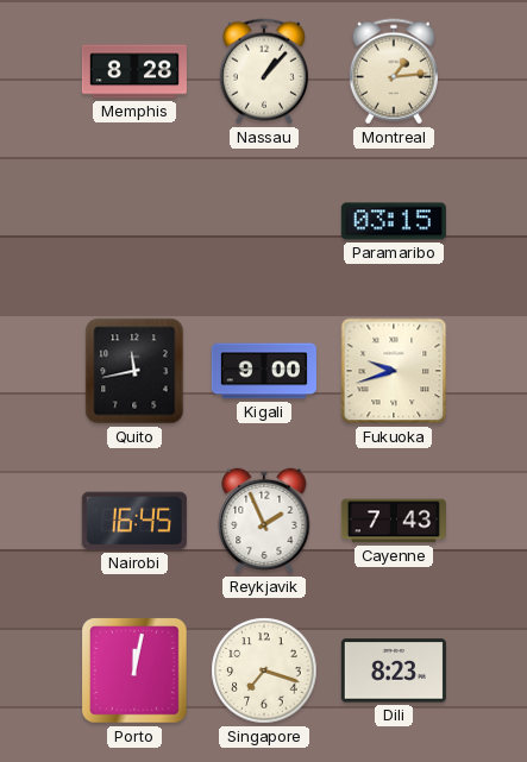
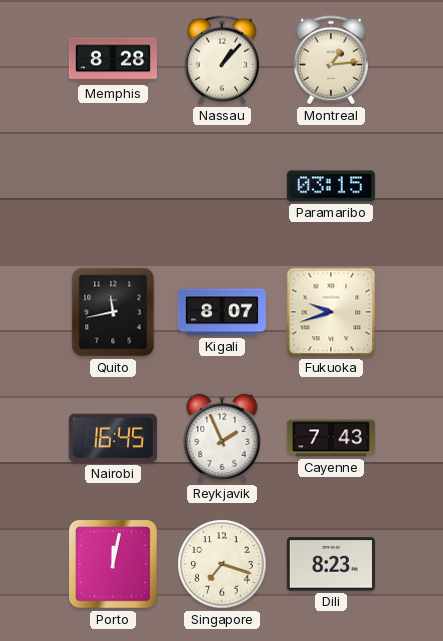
Kigali: 9:00 -> 8:07 (222, 312)
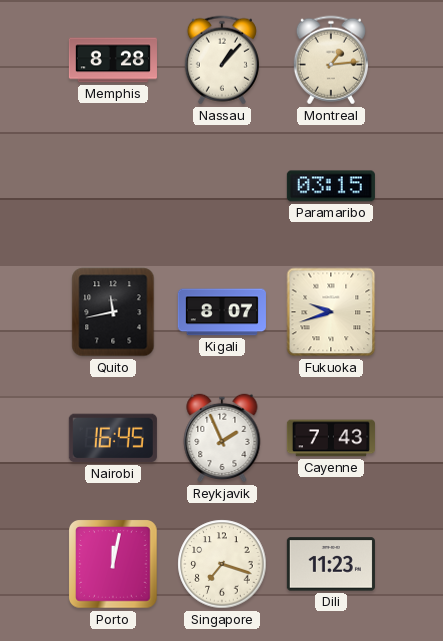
Dili: 8:23 -> 11:23 (331, 564)
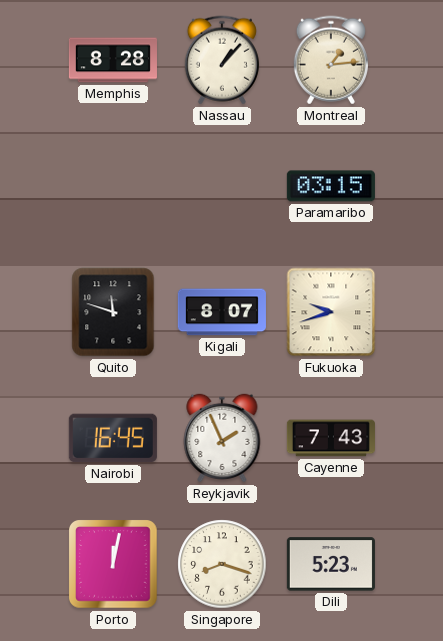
Quito: 11:43 -> 11:48 (113, 312)
Singapore: 7:18 -> 8:18 (222, 564)
Dili: 11:23 -> 5:23 (331, 564)
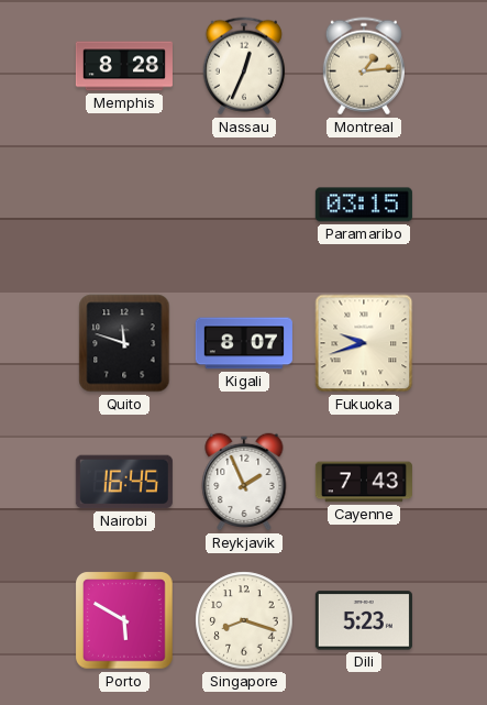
Nassau: 1:07 -> 12:34 (244, 66)
Porto: 12:02 -> 5:50 (124, 620)
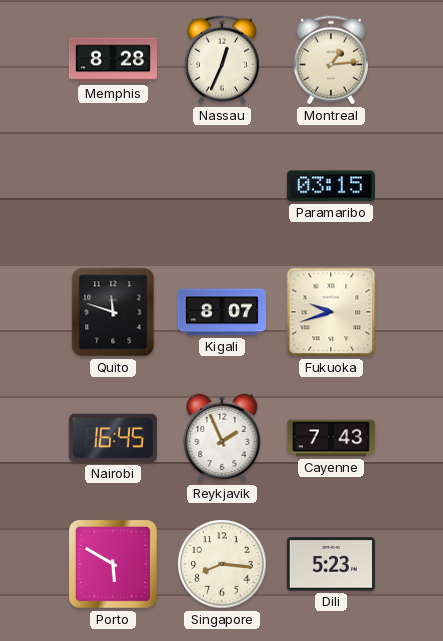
Singapore: 8:18 -> 8:16 (222, 564)
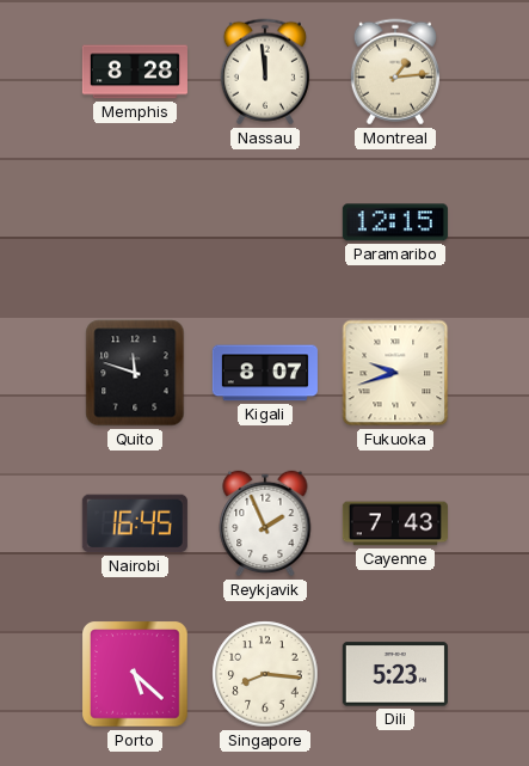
Nassau: 12:34 -> 11:59 (265, 72)
Paramaribo: 03:15 -> 12:15 (395, 222)
Porto: 5:50 -> 5:22 (135, 674)
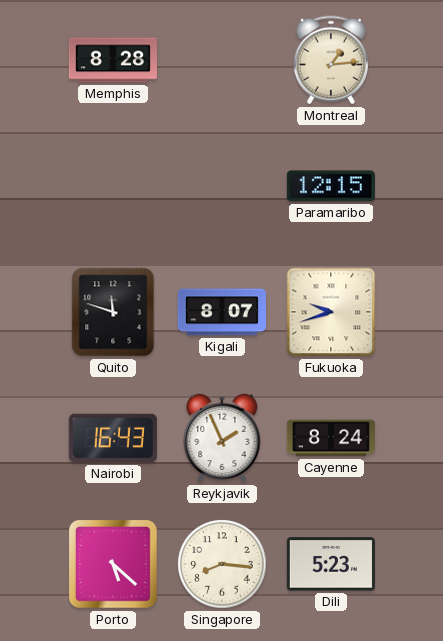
Nassau: 11:59 -> none (265, 72)
Nairobi: 16:45 -> 16:43 (113, 438)
Cayenne: 7:43 -> 8:24 (331, 438)
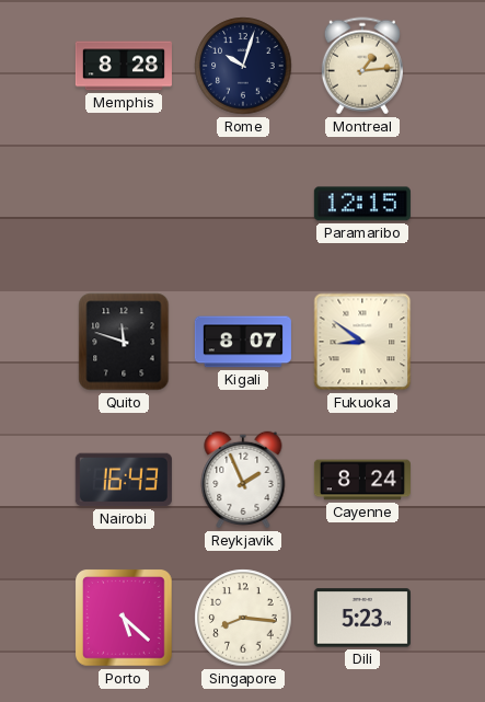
Rome: none -> 10:03 (243, 66)
Fukuoka: 9:42 -> 8:51 (362, 342)
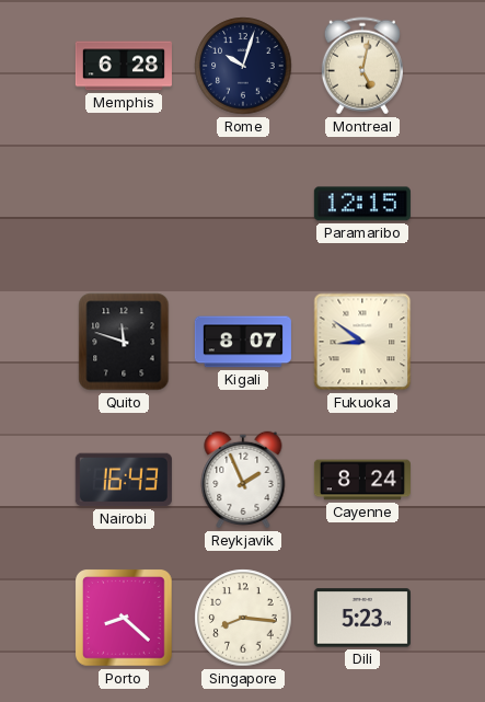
Memphis: 8:28 -> 6:28 (124, 66)
Montreal: 1:14 -> 5:02 (362, 66)
Porto: 5:22 -> 8:22 (124, 618)
